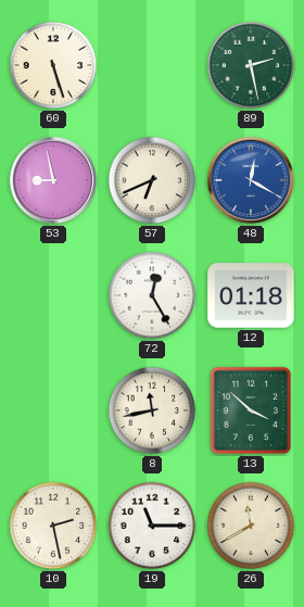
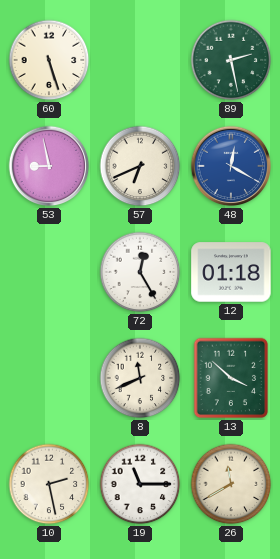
8: 11:43 -> 11:41 (140, 378)
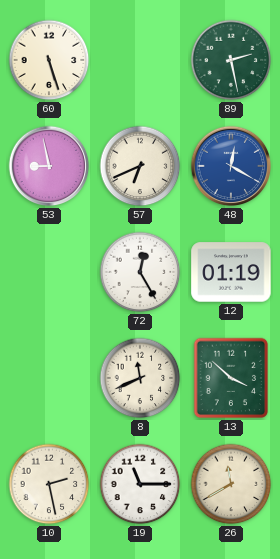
12: 01:18 -> 01:19 (231, 272)
